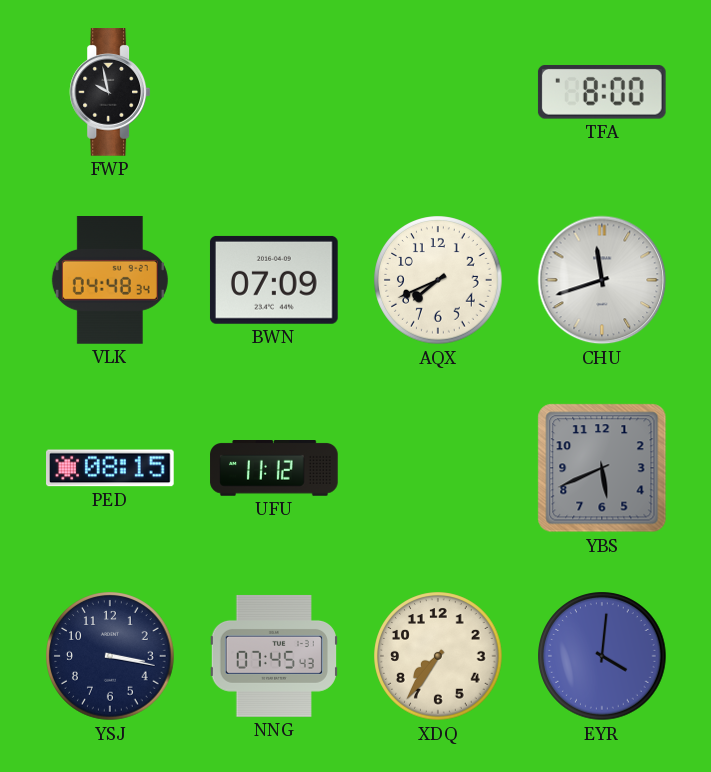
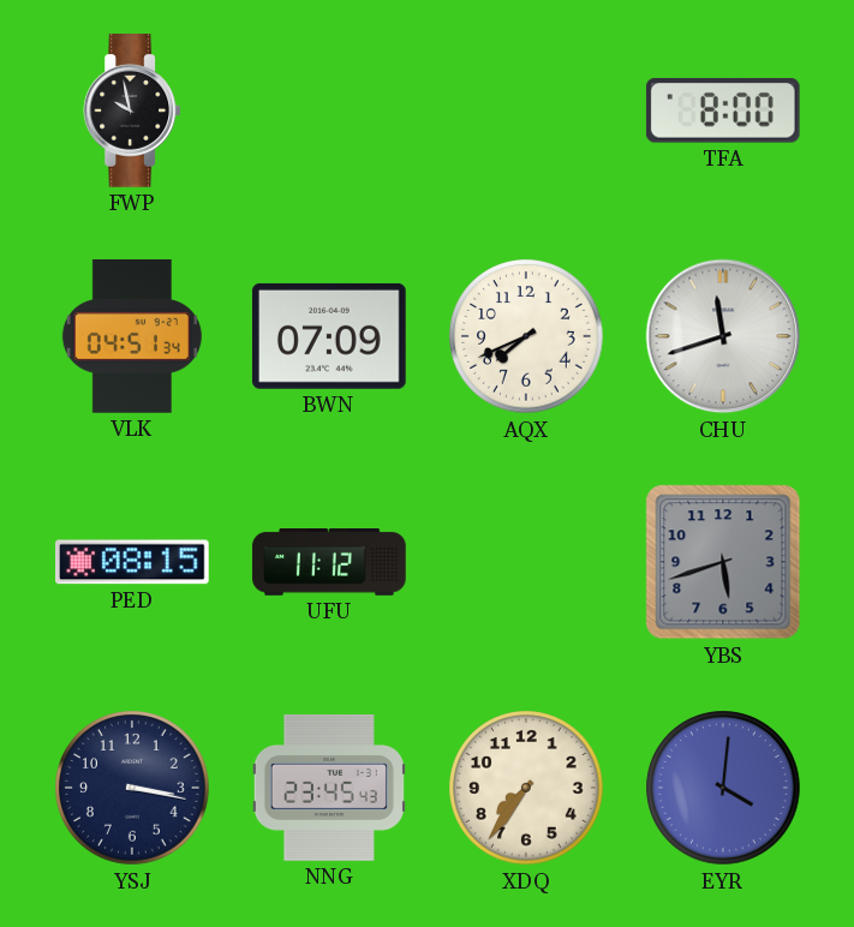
VLK: 04:48 -> 04:51 (132, 337)
YBS: 5:41 -> 5:42 (723, 562)
NNG: 07:45 -> 23:45 (329, 788)
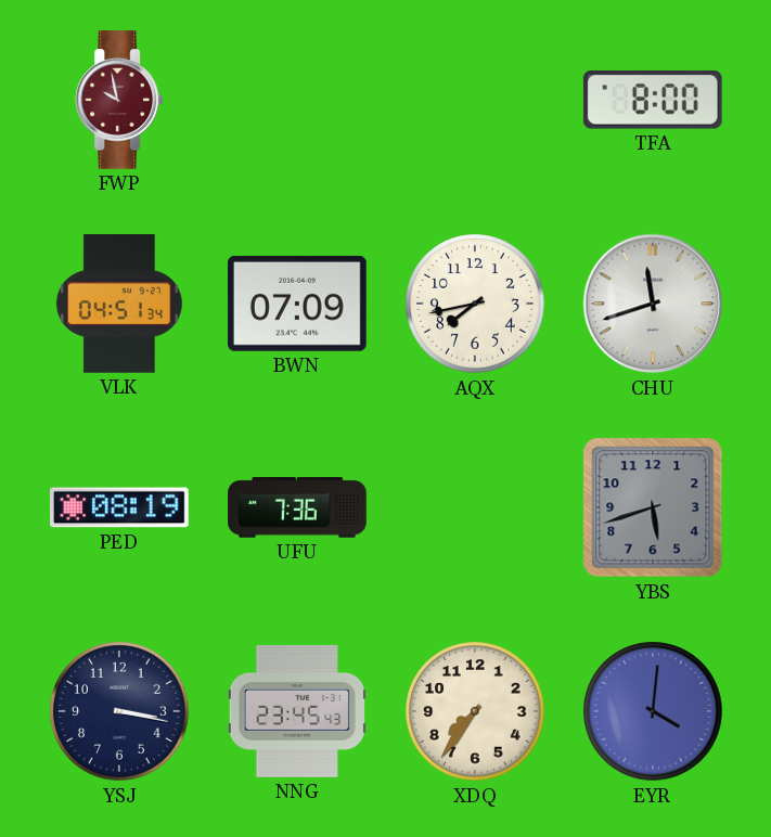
FWP dial: black -> burgundy (119, 100)
AQX: 7:41 -> 7:43 (475, 304)
PED: 08:15 -> 08:19 (120, 507)
UFU: 11:12 -> 7:36 (297, 508)
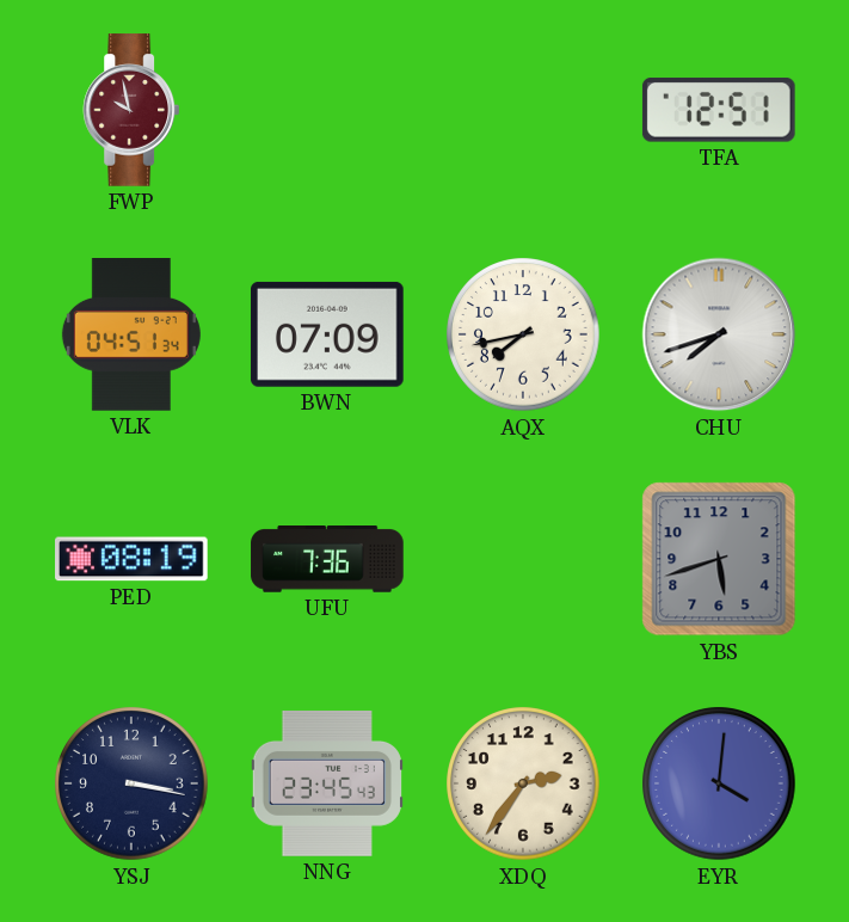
TFA: 8:00 -> 12:51 (719, 110)
CHU: 11:42 -> 7:42 (719, 334)
XDQ: 7:36 -> 2:36 (523, 783)
